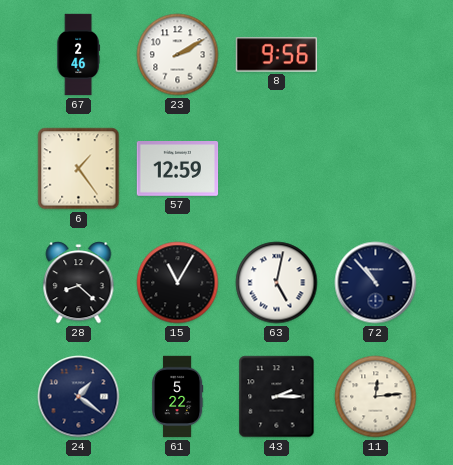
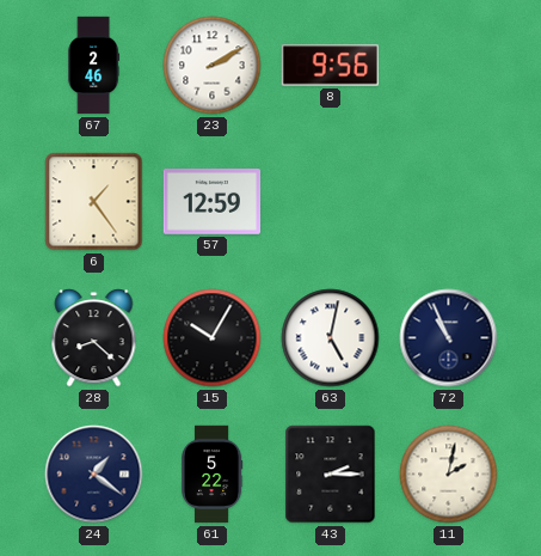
15: 11:05 -> 10:05 (213, 338)
72: 10:53 -> 10:56 (449, 338)
11: 12:14 -> 2:02 (449, 475)
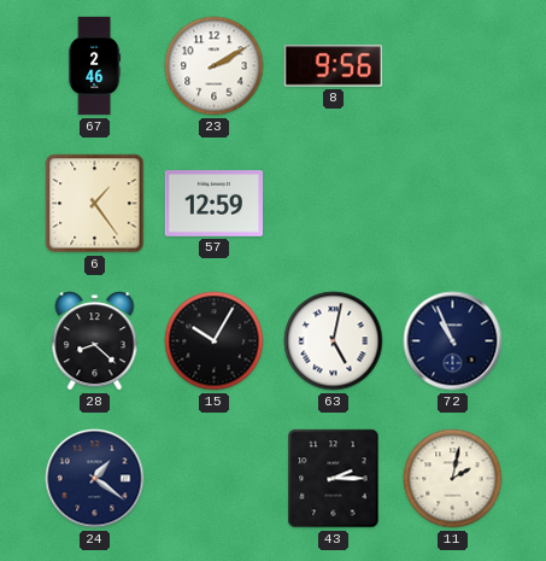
61: 5:22 -> none (213, 475)
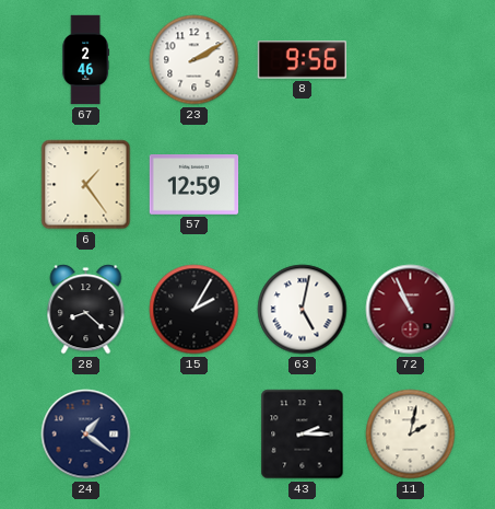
15: 10:05 -> 2:05 (195, 310)
72 dial: navy -> burgundy (411, 310)
